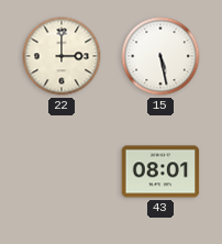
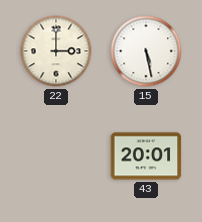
43: 08:01 -> 20:01 (146, 156)
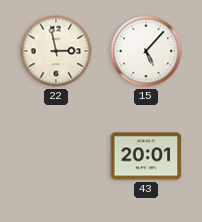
22: 3:00 -> 2:58 (56, 51)
15: 5:28 -> 5:07 (146, 51)
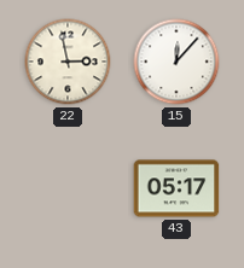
15: 5:07 -> 12:07 (176, 62)
43: 20:01 -> 05:17 (176, 188)
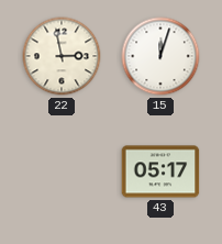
15: 12:07 -> 12:03 (160, 56)
